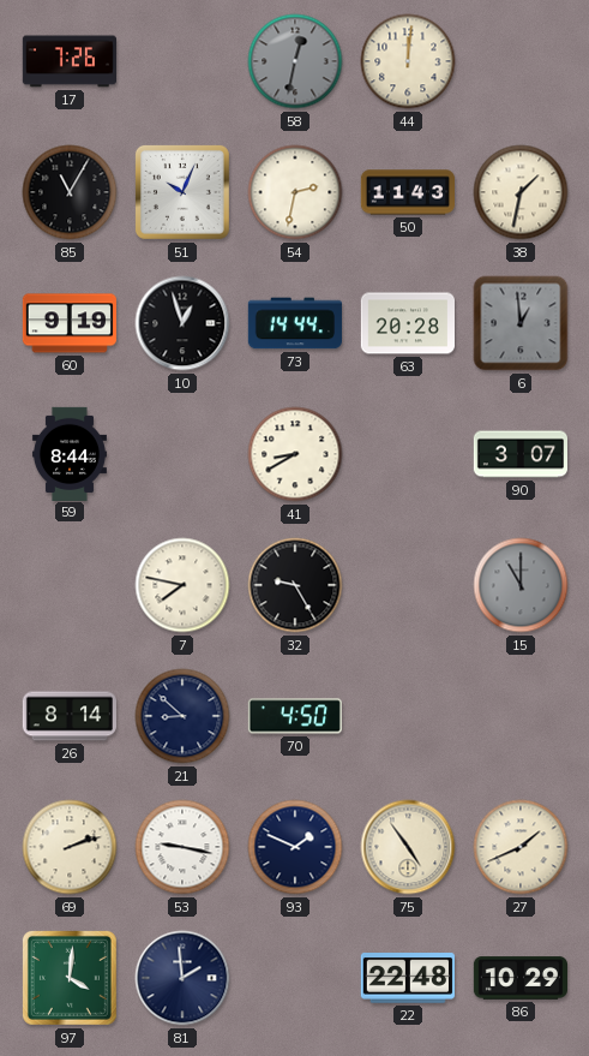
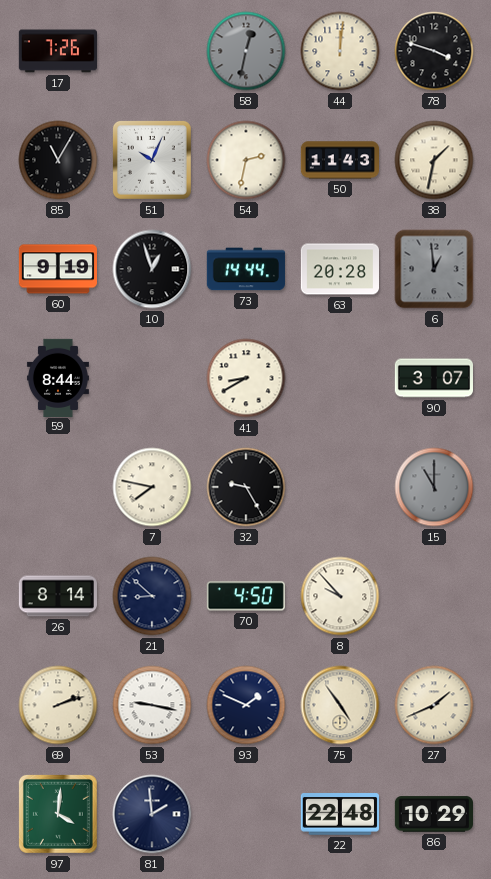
78: none -> 3:48 (434, 51)
8: none -> 9:53 (340, 596)
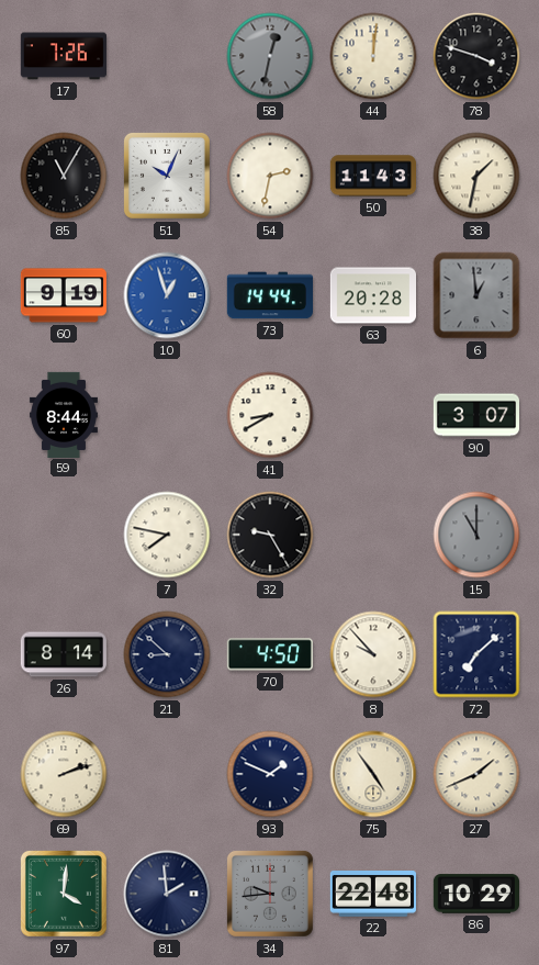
10 dial: black -> blue (167, 295)
72: none -> 7:08 (476, 654)
53: 9:17 -> none (152, 705)
34: none -> 9:44 (270, 894)
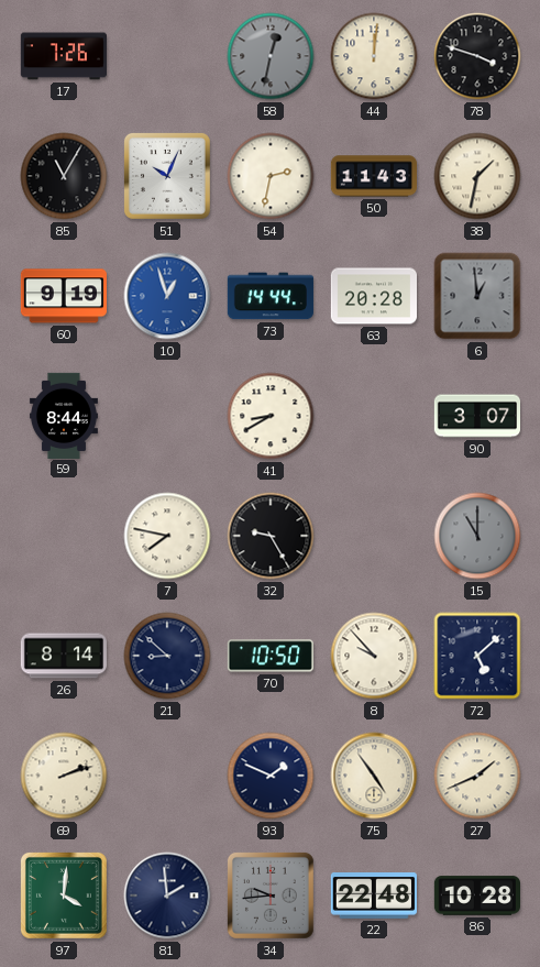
70: 4:50 -> 10:50 (271, 656)
72: 7:08 -> 5:08 (477, 656)
86: 10:29 -> 10:28 (476, 895)
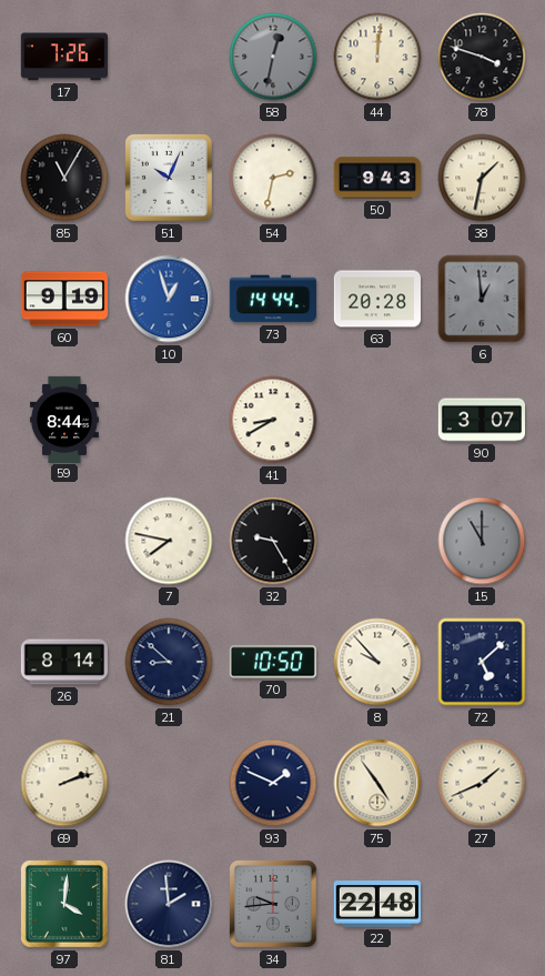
50: 11:43 -> 9:43 (376, 178)
86: 10:28 -> none (476, 895)
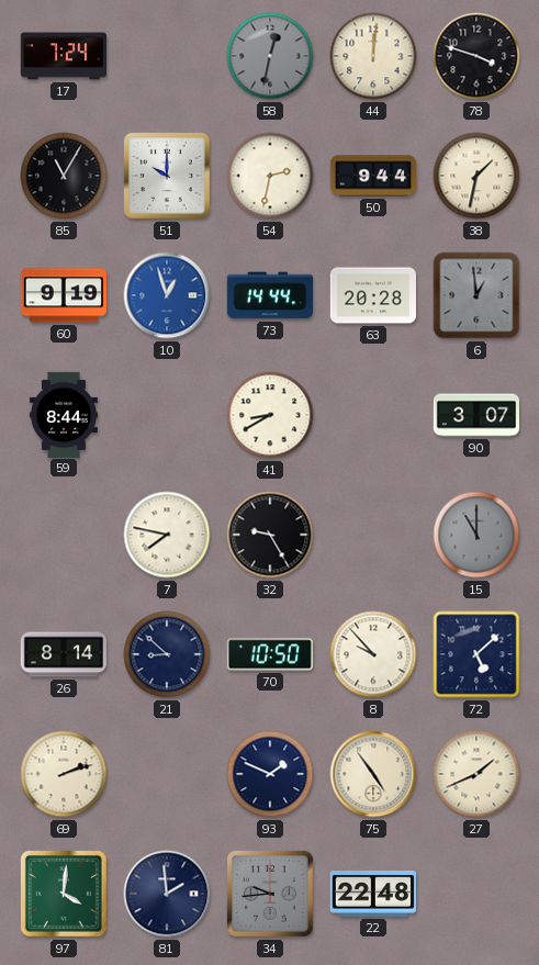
17: 7:26 -> 7:24 (63, 56)
51: 10:04 -> 10:00 (167, 176)
50: 9:43 -> 9:44 (372, 176)
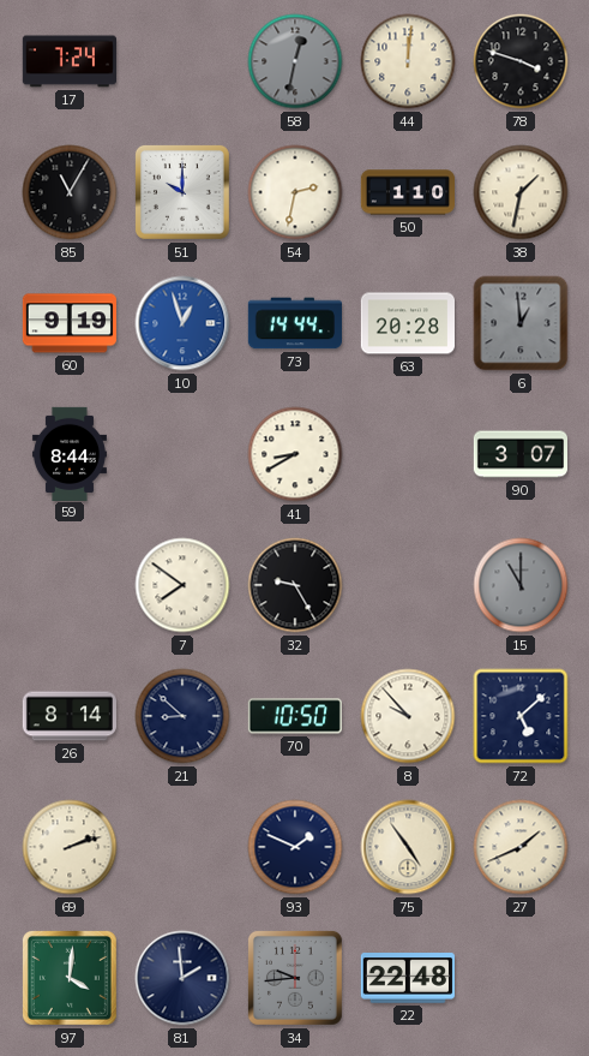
50: 9:44 -> 1:10 (407, 192)
7: 7:47 -> 7:51 (182, 585)
